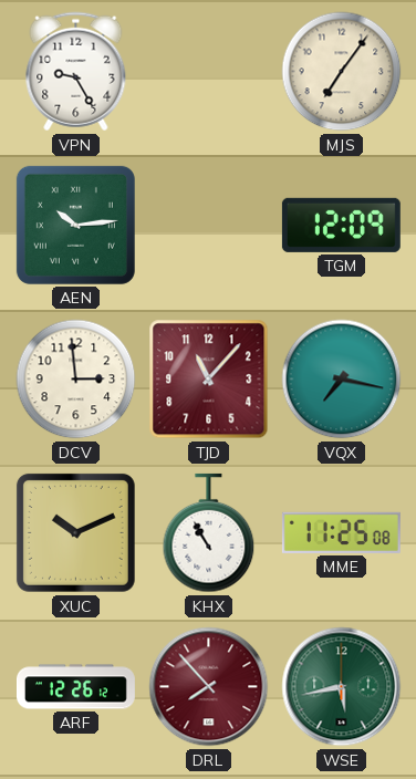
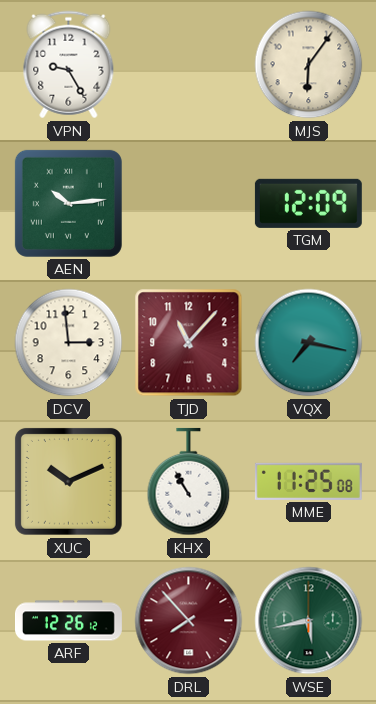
MJS: 7:06 -> 6:06 (309, 65)
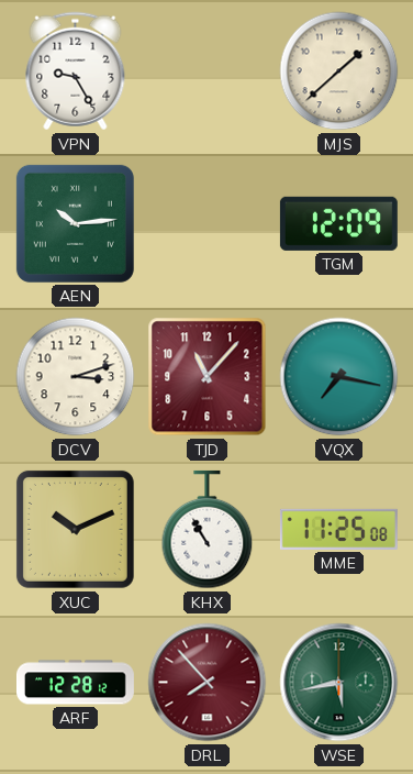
MJS: 6:06 -> 1:38 (339, 71)
DCV: 2:59 -> 3:12 (76, 377)
ARF: 12:26 -> 12:28 (76, 683)
